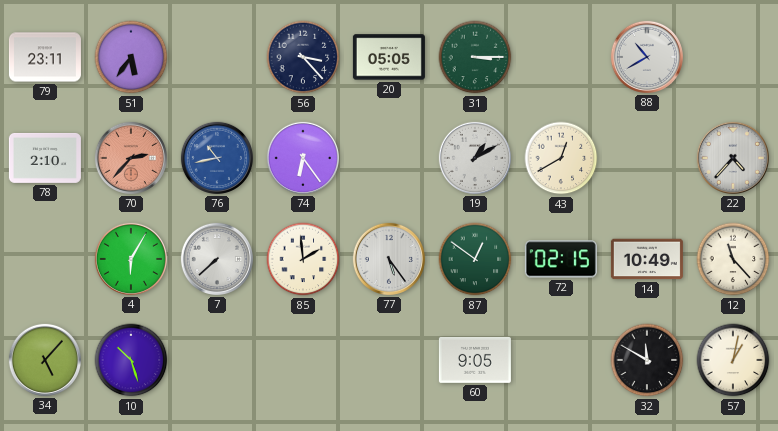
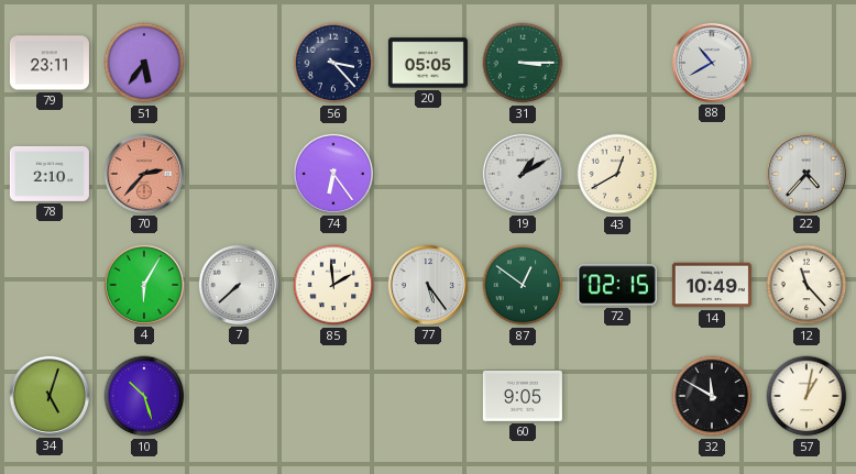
76: 10:43 -> none (217, 158)
34: 5:07 -> 5:03 (50, 396)
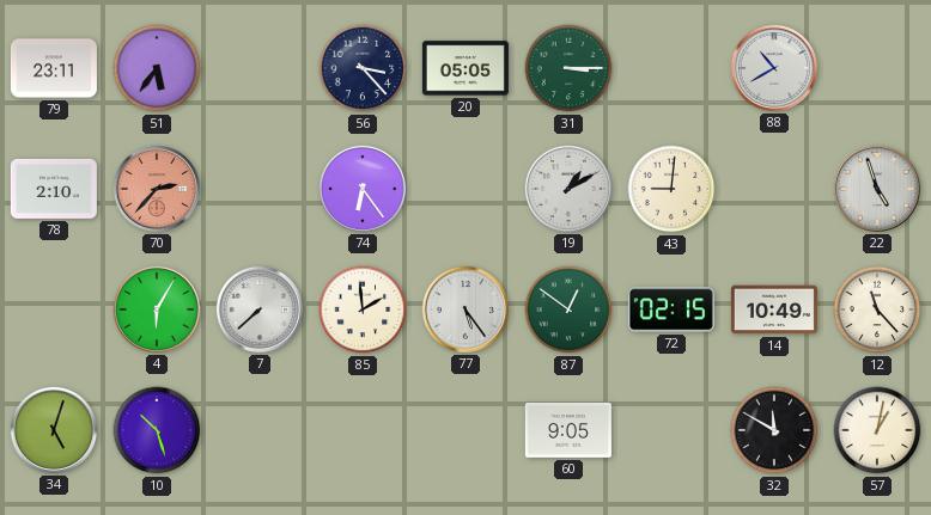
43: 12:40 -> 9:01 (671, 189)
22: 4:37 -> 4:57 (877, 189)
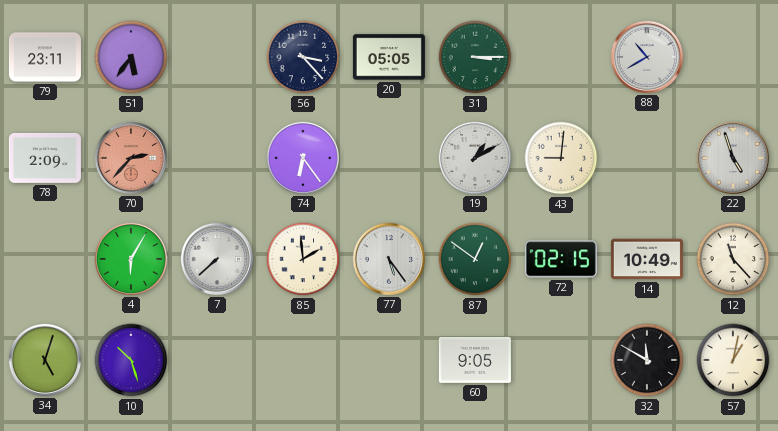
78: 2:10 -> 2:09 (45, 158)
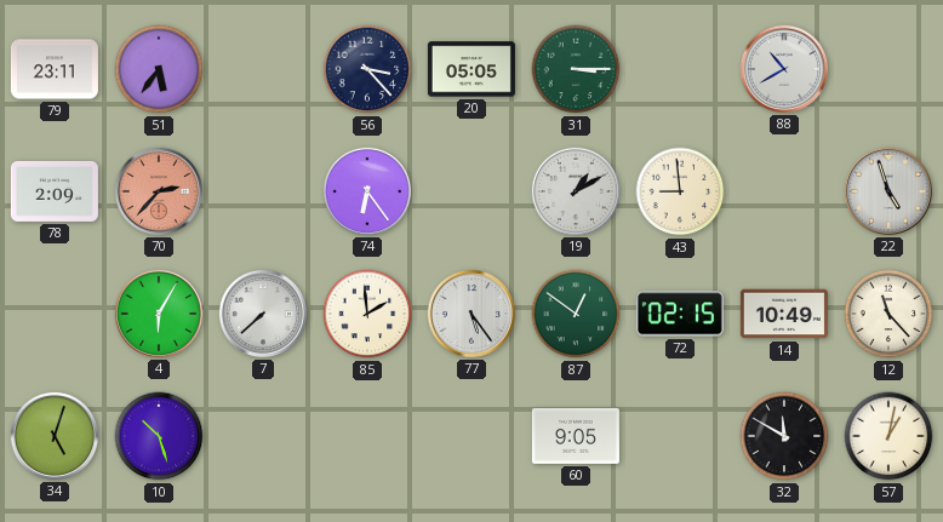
43: 9:01 -> 8:59 (680, 191)
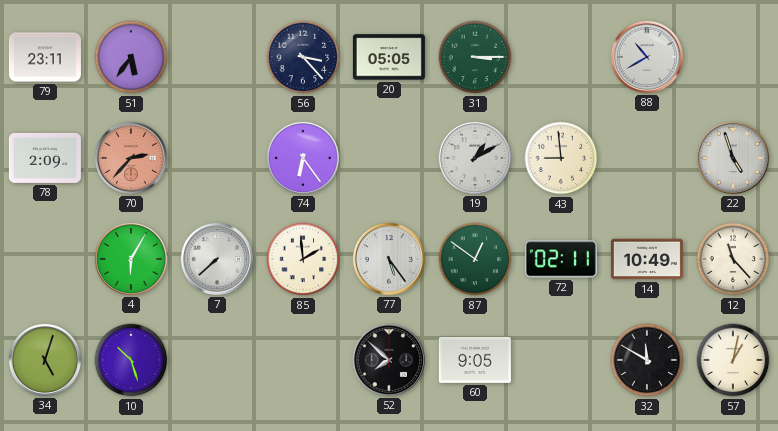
72: 02:15 -> 02:11 (561, 259)
52: none -> 7:52 (389, 360)
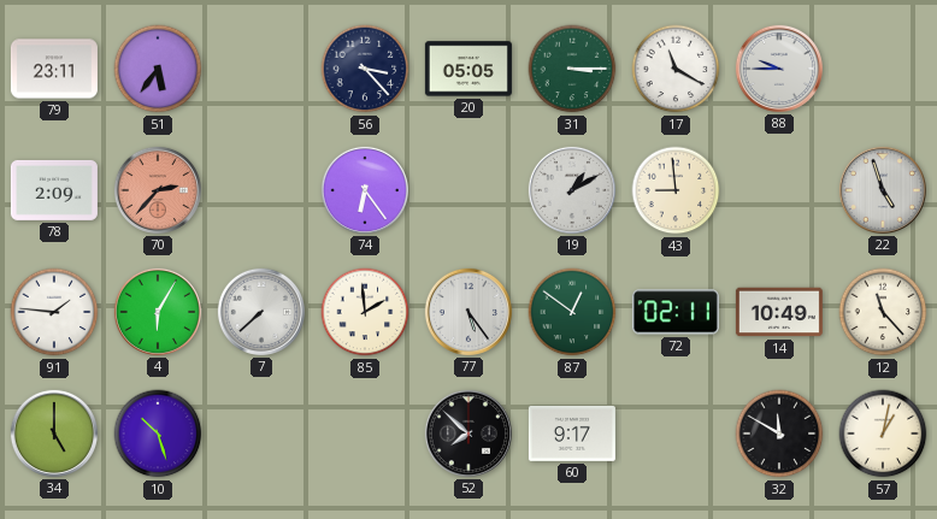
17: none -> 11:20 (676, 69)
88: 10:40 -> 9:45 (779, 69)
91: none -> 1:46 (54, 312)
34: 5:03 -> 5:00 (54, 434)
60: 9:05 -> 9:17 (572, 434)
